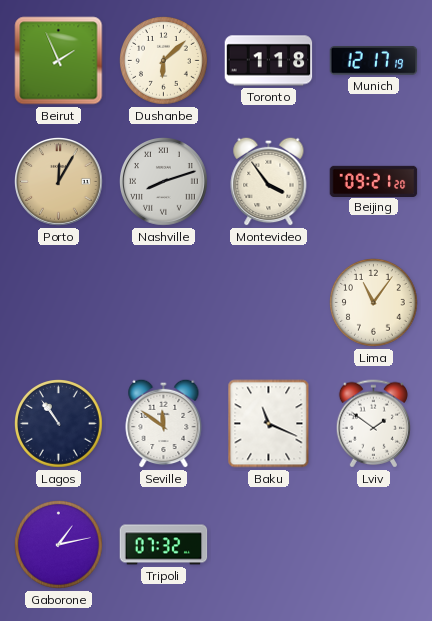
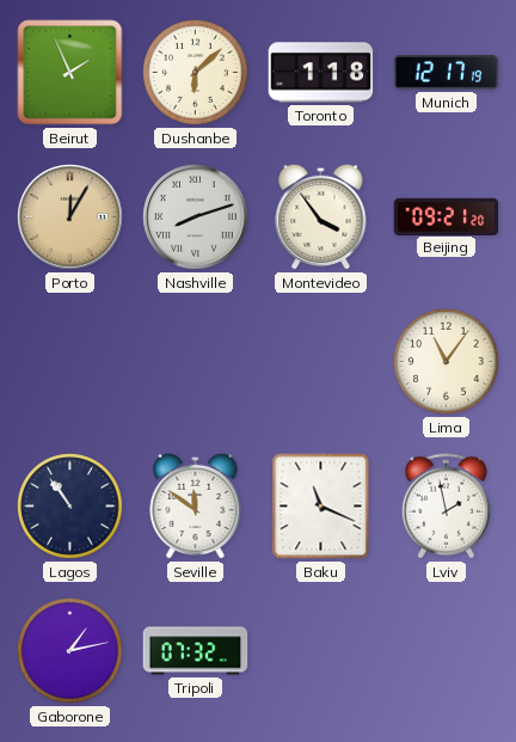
Lviv: 1:51 -> 1:58 (446, 507)
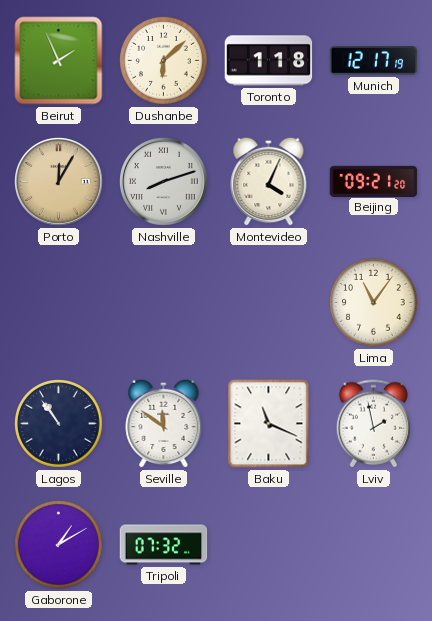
Montevideo: 3:54 -> 4:04 (269, 181)
Gaborone: 1:13 -> 1:10 (59, 545)
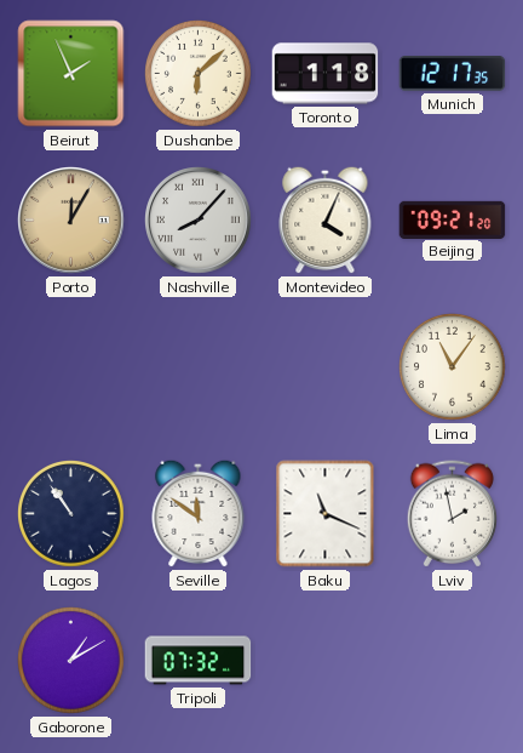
Munich: 12:17:19 -> 12:17:35 (453, 74)
Nashville: 8:12 -> 8:07 (199, 221)
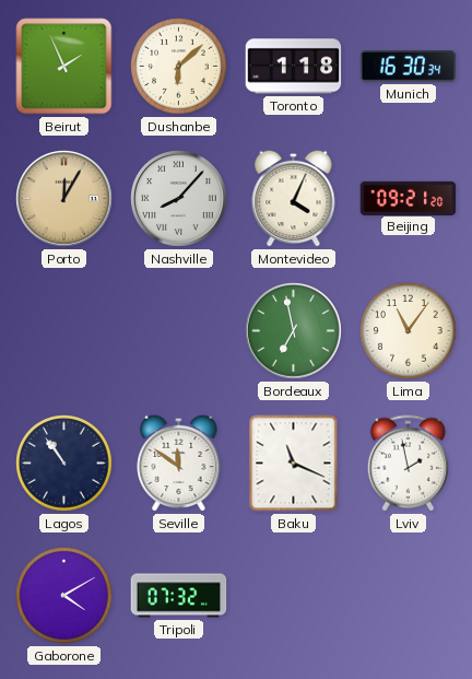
Munich: 12:17 -> 16:30 (409, 67)
Bordeaux: none -> 6:58 (294, 331)
Gaborone: 1:10 -> 4:10 (64, 596)
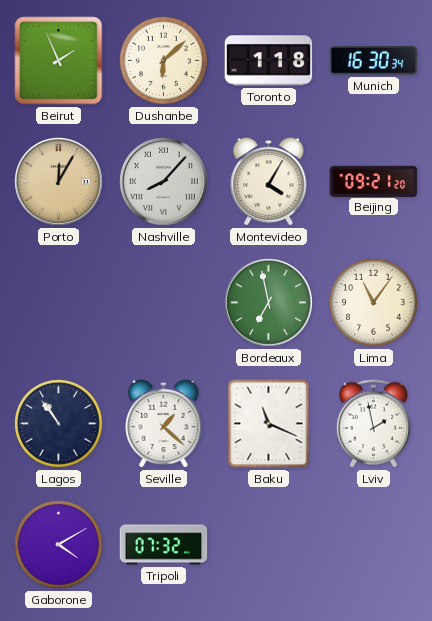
Montevideo: 4:04 -> 4:05 (269, 181)
Seville: 11:51 -> 1:22 (164, 423)
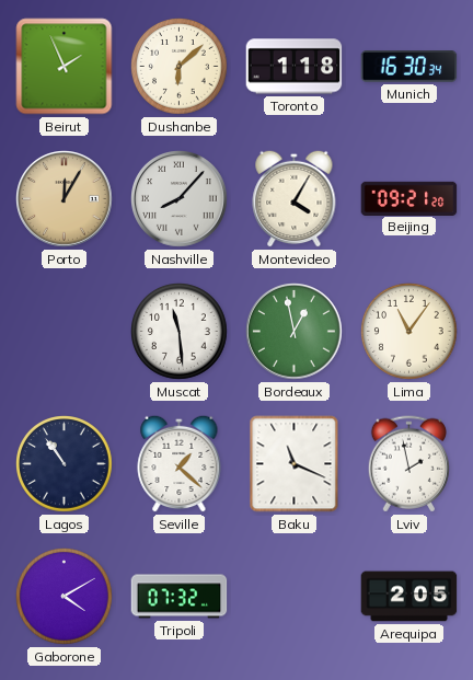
Muscat: none -> 11:29 (180, 332)
Bordeaux: 6:58 -> 12:58 (295, 332)
Arequipa: none -> 2:05 (409, 597)
